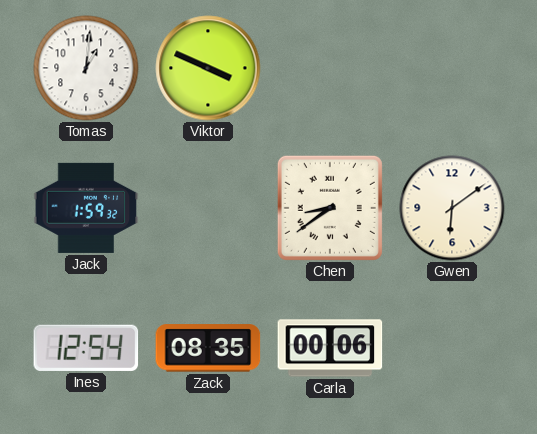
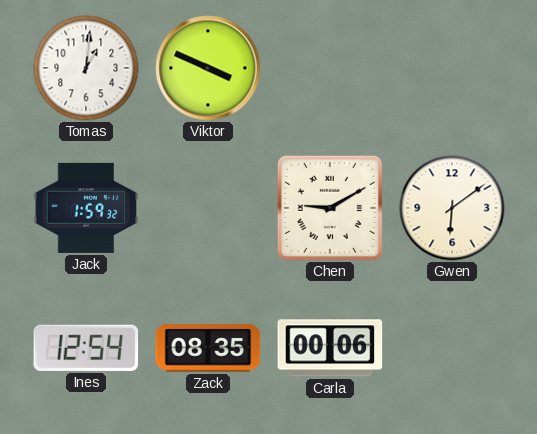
Chen: 8:39 -> 9:10 (330, 208)
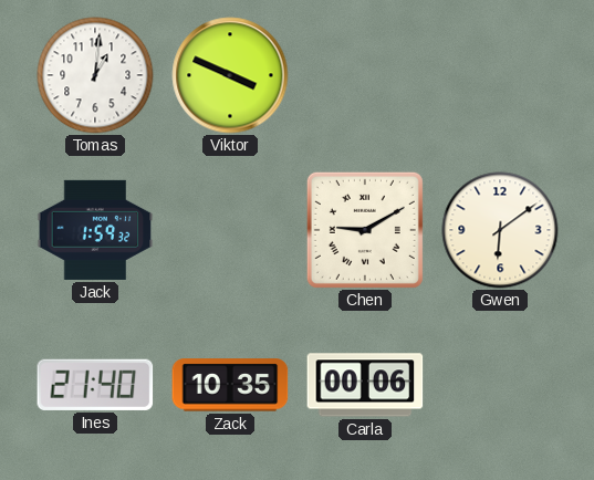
Ines: 12:54 -> 21:40 (95, 385)
Zack: 08:35 -> 10:35 (230, 385)
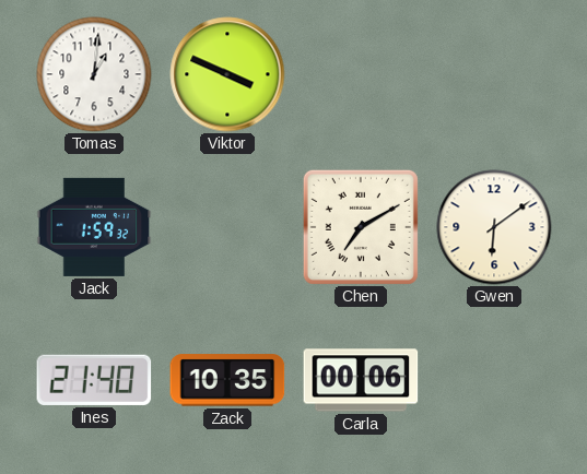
Chen: 9:10 -> 7:10 (361, 227)
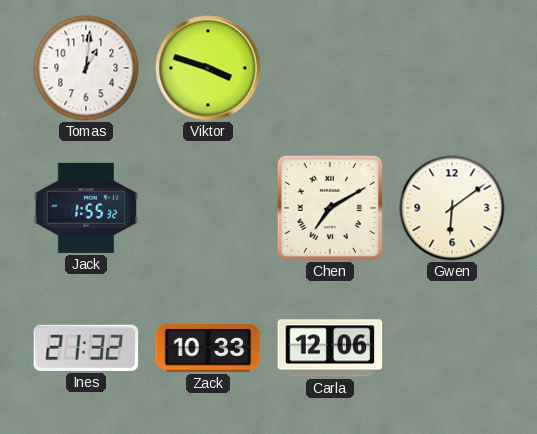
Viktor: 3:49 -> 3:48 (208, 68)
Jack: 1:59 -> 1:55 (86, 208)
Ines: 21:40 -> 21:32 (86, 348)
Zack: 10:35 -> 10:33 (208, 348)
Carla: 00:06 -> 12:06 (330, 348)
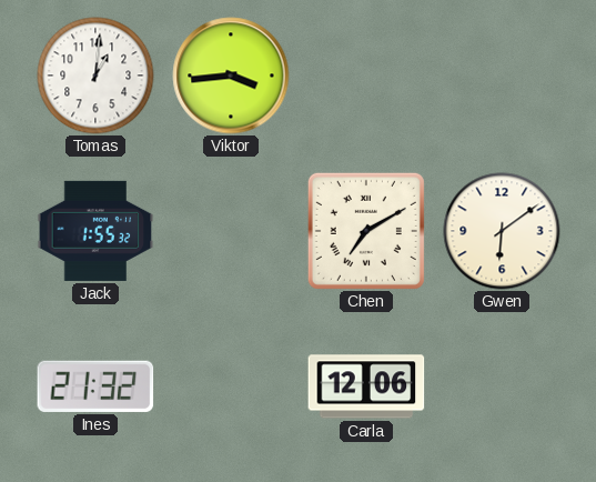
Viktor: 3:48 -> 3:44 (231, 76)
Zack: 10:33 -> none (208, 348)
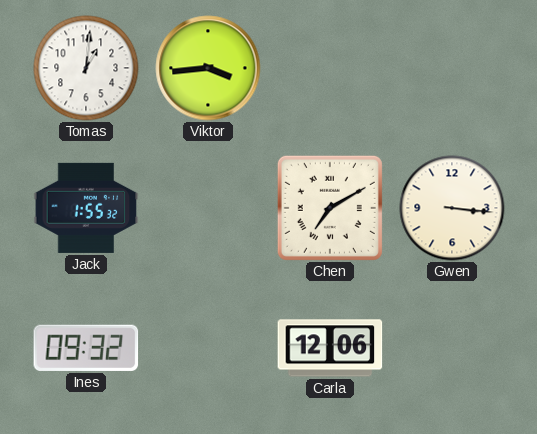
Gwen: 6:09 -> 3:16 (452, 208)
Ines: 21:32 -> 09:32 (86, 348)
